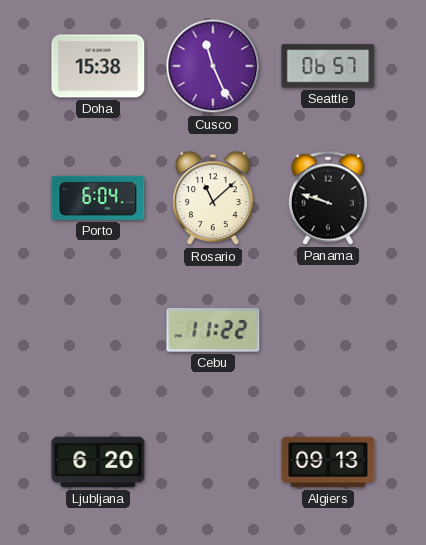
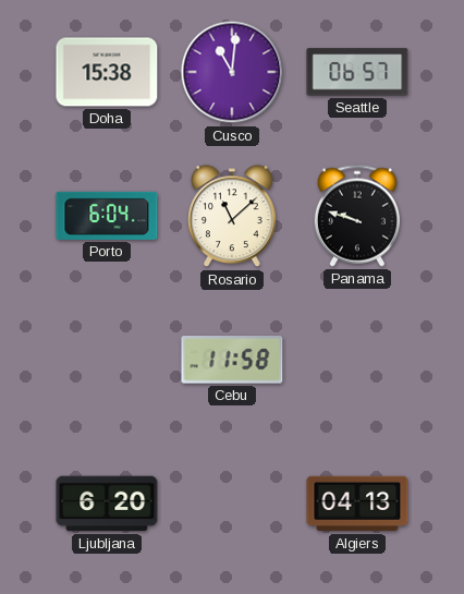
Cusco: 11:26 -> 11:01 (232, 72)
Cebu: 11:22 -> 11:58 (232, 360)
Algiers: 09:13 -> 04:13 (357, 504)
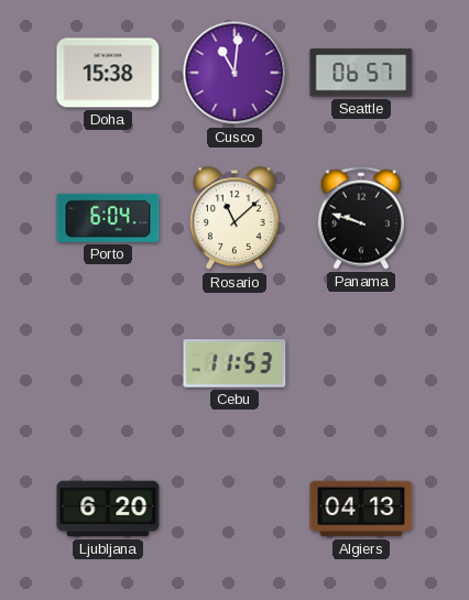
Cebu: 11:58 -> 11:53 (234, 363)
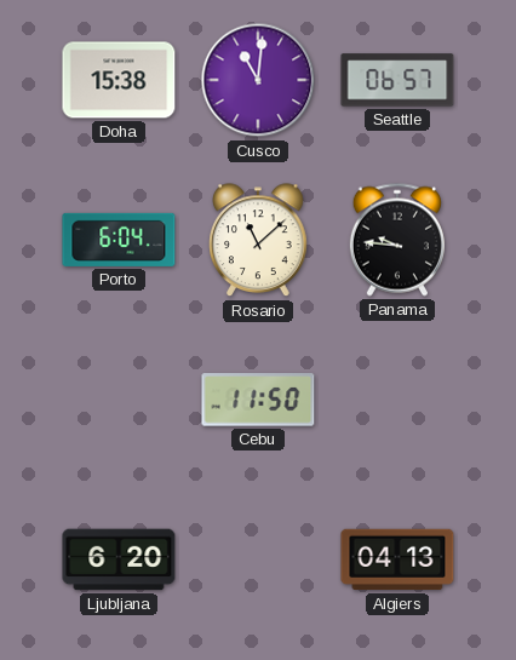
Panama: 9:48 -> 9:46 (397, 240)
Cebu: 11:53 -> 11:50 (258, 400)
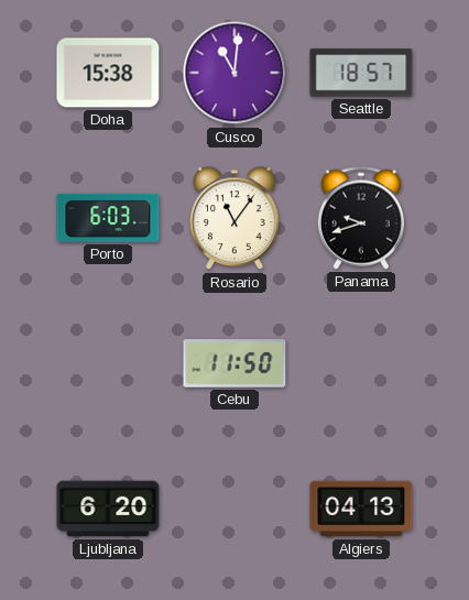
Seattle: 06:57 -> 18:57 (361, 73)
Porto: 6:04 -> 6:03 (108, 218)
Rosario: 11:08 -> 11:06 (234, 219)
Panama: 9:46 -> 9:42 (361, 218)
